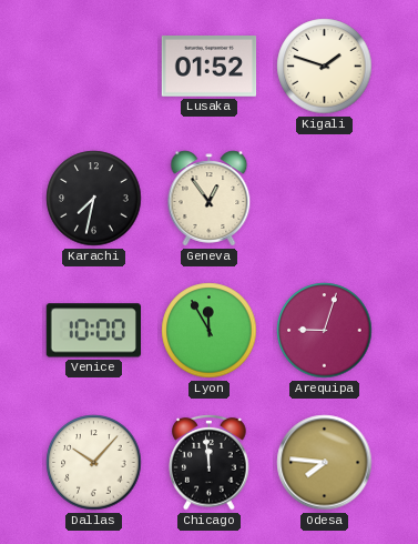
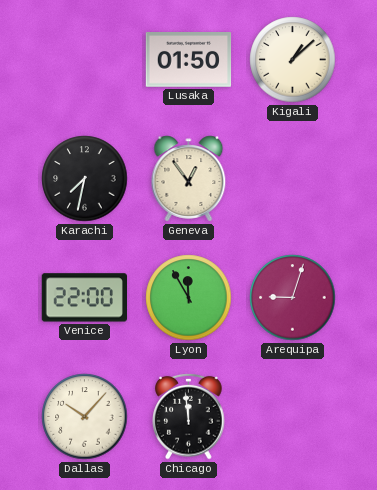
Lusaka: 01:52 -> 01:50 (189, 60)
Kigali: 1:48 -> 1:08 (293, 60)
Venice: 10:00 -> 22:00 (84, 298)
Odesa: 7:46 -> none (325, 463)
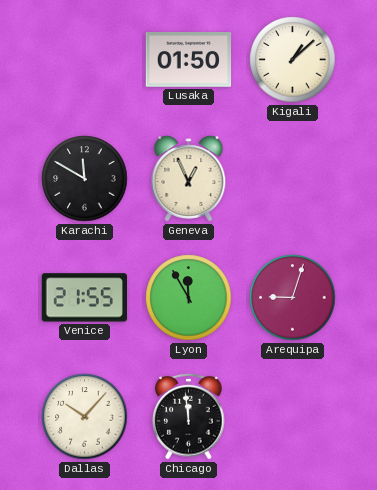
Karachi: 7:32 -> 11:50 (85, 179)
Geneva: 12:54 -> 12:56 (189, 179)
Venice: 22:00 -> 21:55 (84, 298)
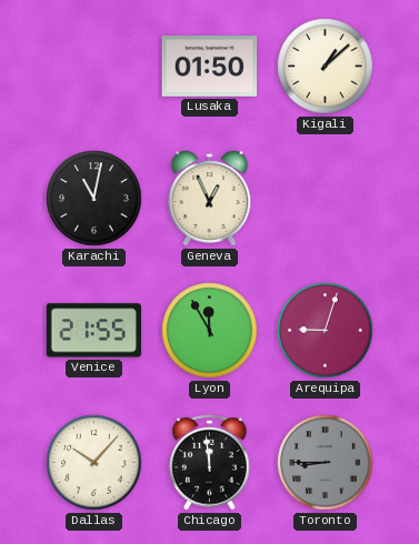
Karachi: 11:50 -> 11:02 (94, 199)
Toronto: none -> 8:45 (326, 463)
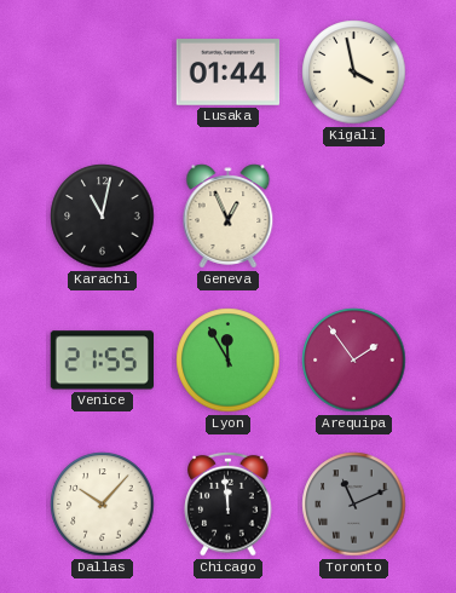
Lusaka: 01:50 -> 01:44 (229, 73)
Kigali: 1:08 -> 3:58 (354, 73)
Arequipa: 9:03 -> 1:54 (354, 361)
Toronto: 8:45 -> 11:11 (354, 505)
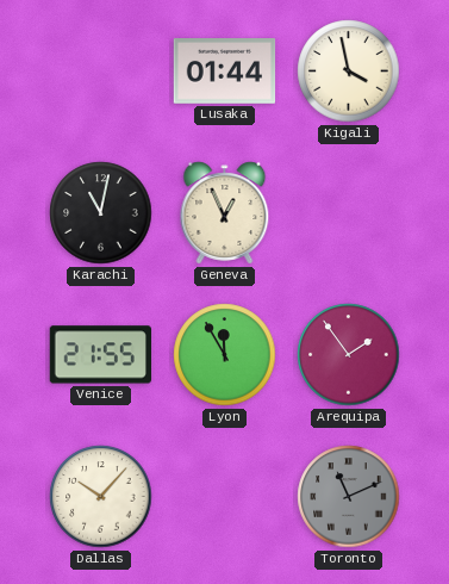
Chicago: 11:59 -> none (229, 503)
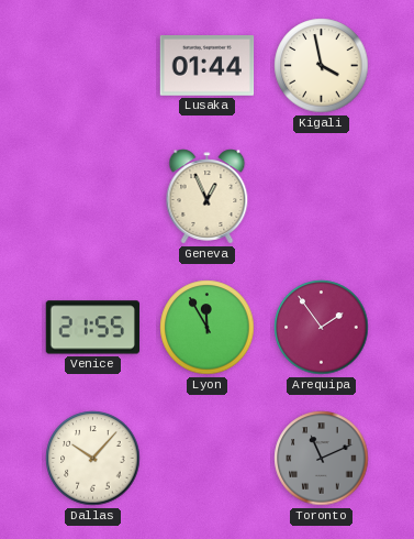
Karachi: 11:02 -> none (101, 213)
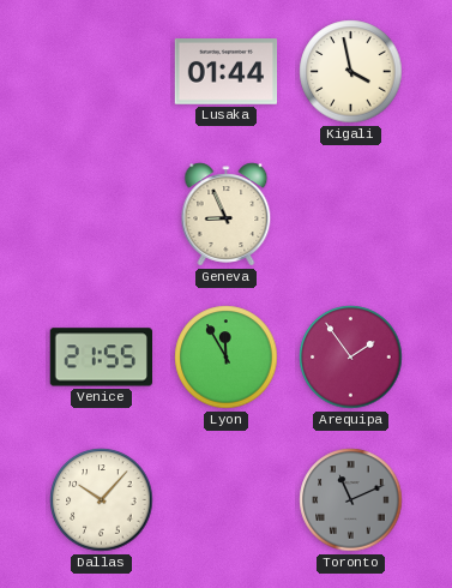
Geneva: 12:56 -> 8:56 (227, 215)
